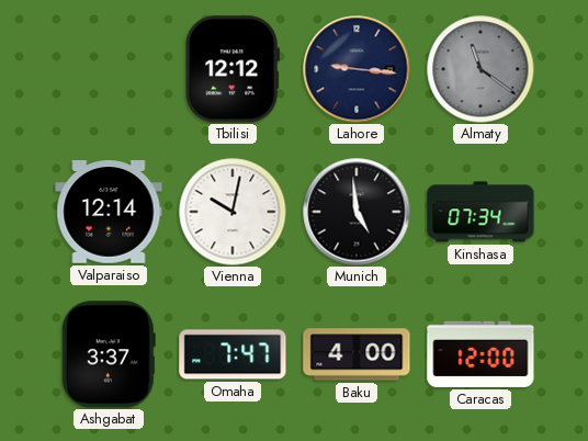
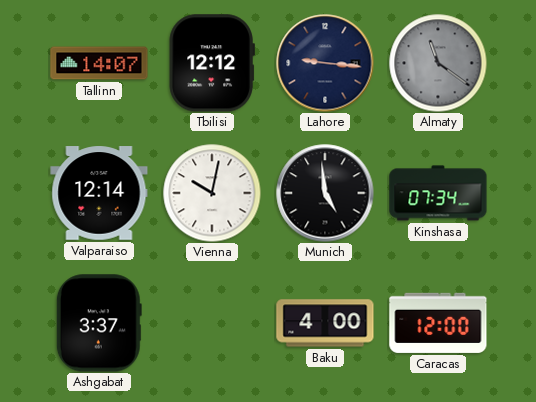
Tallinn: none -> 14:07 (99, 63)
Omaha: 7:47 -> none (233, 354)
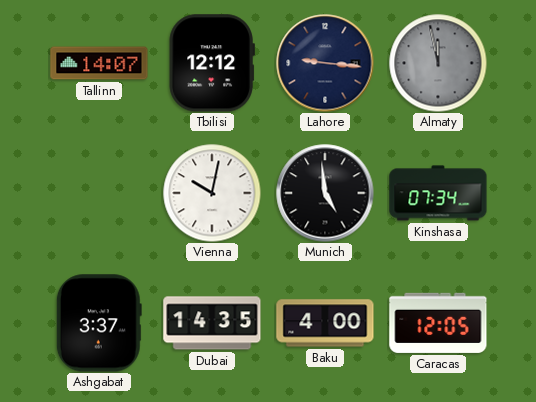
Almaty: 11:21 -> 11:58 (438, 63)
Valparaiso: 12:14 -> none (99, 193)
Dubai: none -> 14:35 (212, 323)
Caracas: 12:00 -> 12:05 (438, 323)
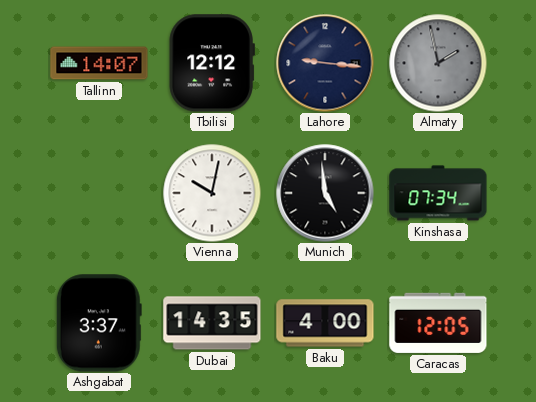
Almaty: 11:58 -> 1:58 (438, 63)
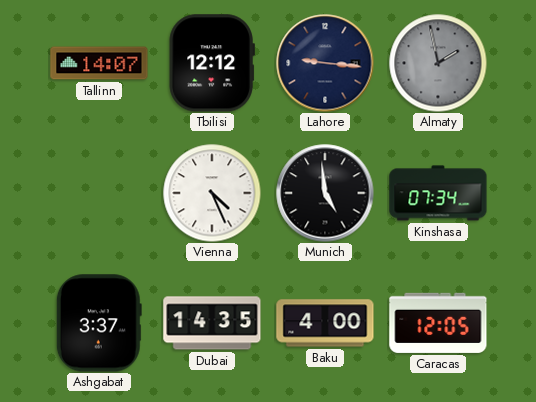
Vienna: 10:02 -> 4:26 (212, 193)
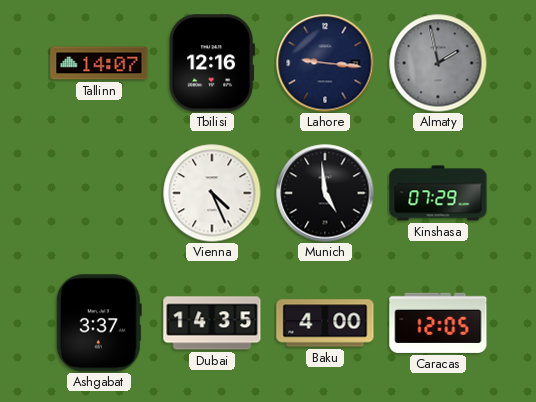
Tbilisi: 12:12 -> 12:16 (212, 63)
Kinshasa: 07:34 -> 07:29 (438, 193)
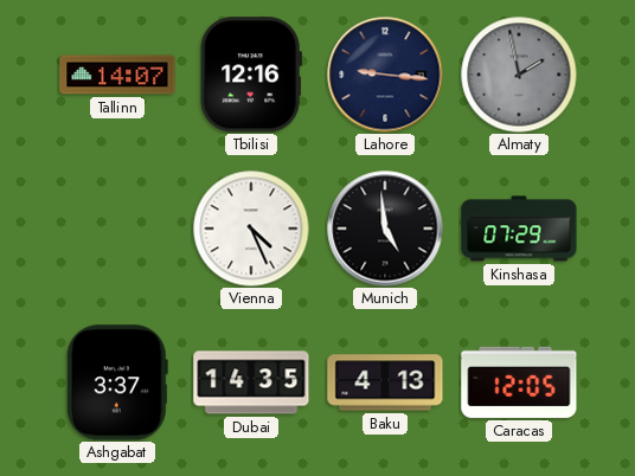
Baku: 4:00 -> 4:13 (385, 382)
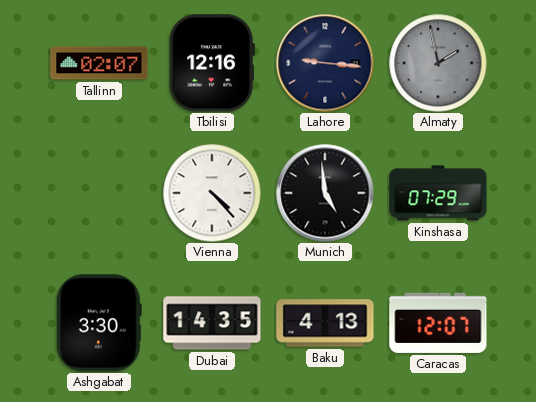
Tallinn: 14:07 -> 02:07 (99, 63)
Vienna: 4:26 -> 4:23 (212, 193)
Ashgabat: 3:37 -> 3:30 (99, 323)
Caracas: 12:05 -> 12:07 (438, 323)
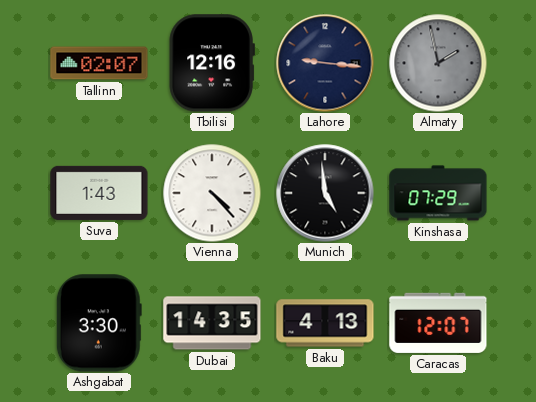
Suva: none -> 1:43 (99, 193)
